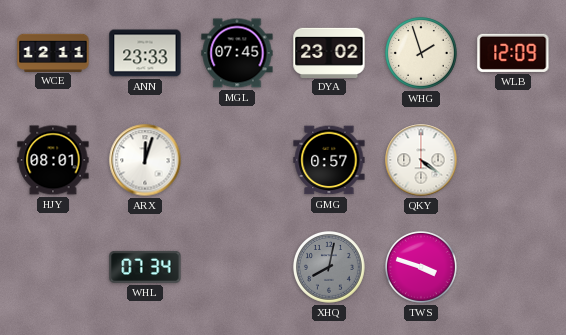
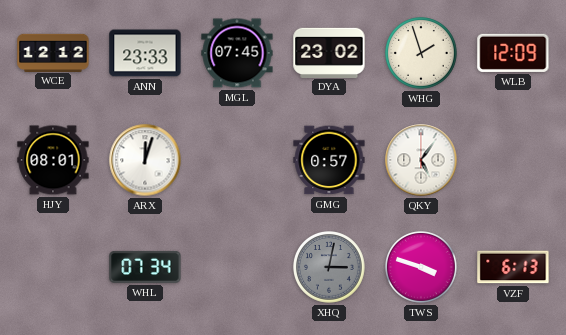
WCE: 12:11 -> 12:12 (53, 52)
QKY: 4:21 -> 5:06 (421, 160)
XHQ: 8:02 -> 3:02 (330, 268)
VZF: none -> 6:13 (513, 267)
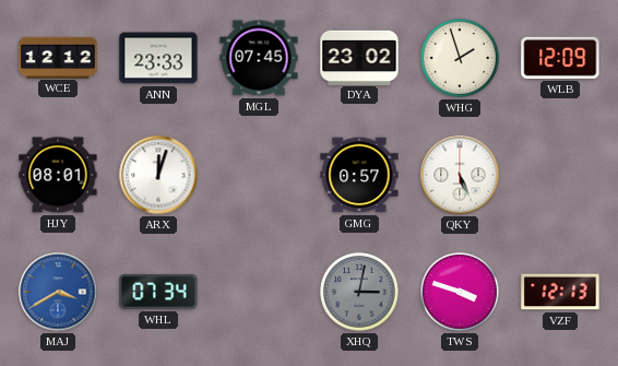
QKY: 5:06 -> 5:26 (460, 175)
MAJ: none -> 3:40 (58, 292)
VZF: 6:13 -> 12:13 (560, 292)
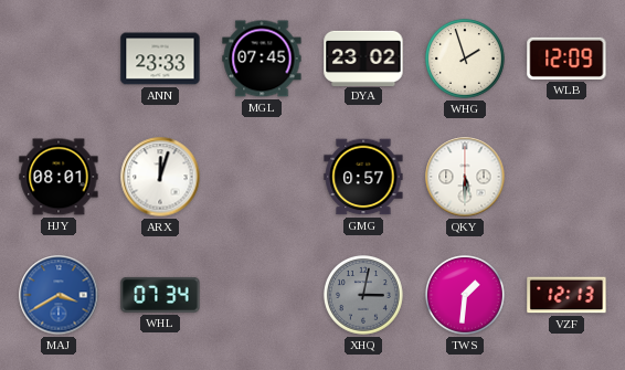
WCE: 12:12 -> none (58, 57)
QKY: 5:26 -> 5:30 (465, 177)
TWS: 3:48 -> 1:31 (466, 296)
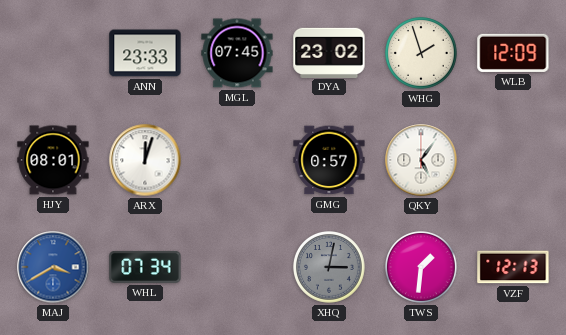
QKY: 5:30 -> 5:06 (421, 160)
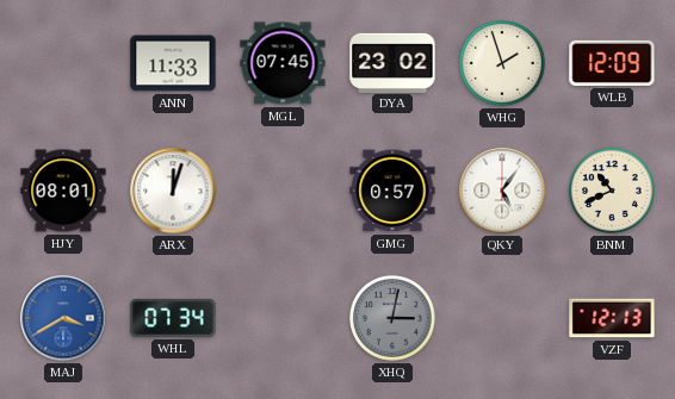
ANN: 23:33 -> 11:33 (173, 63)
BNM: none -> 10:41 (613, 192)
TWS: 1:31 -> none (422, 268)
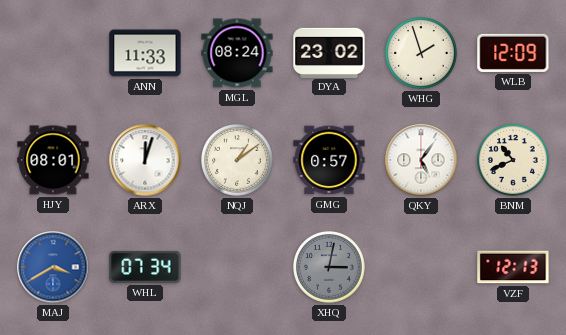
MGL: 07:45 -> 08:24 (237, 53)
NQJ: none -> 1:09 (238, 161)
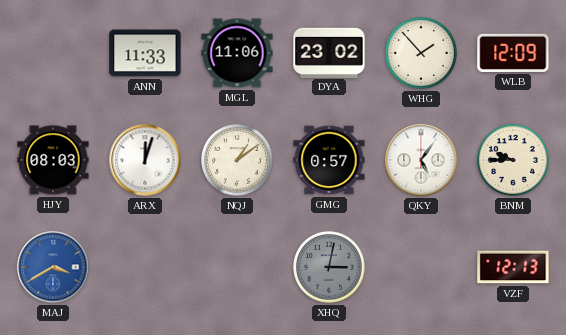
MGL: 08:24 -> 11:06 (237, 53)
WHG: 1:57 -> 1:53 (422, 54)
HJY: 08:01 -> 08:03 (53, 160)
BNM: 10:41 -> 9:45 (514, 161)
WHL: 07:34 -> none (145, 267)
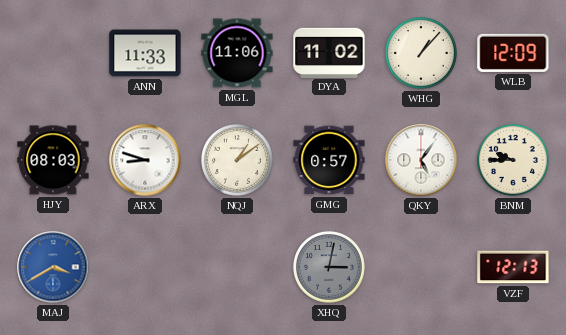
DYA: 23:02 -> 11:02 (329, 52)
WHG: 1:53 -> 1:07 (422, 54)
ARX: 12:03 -> 8:48 (145, 160)
